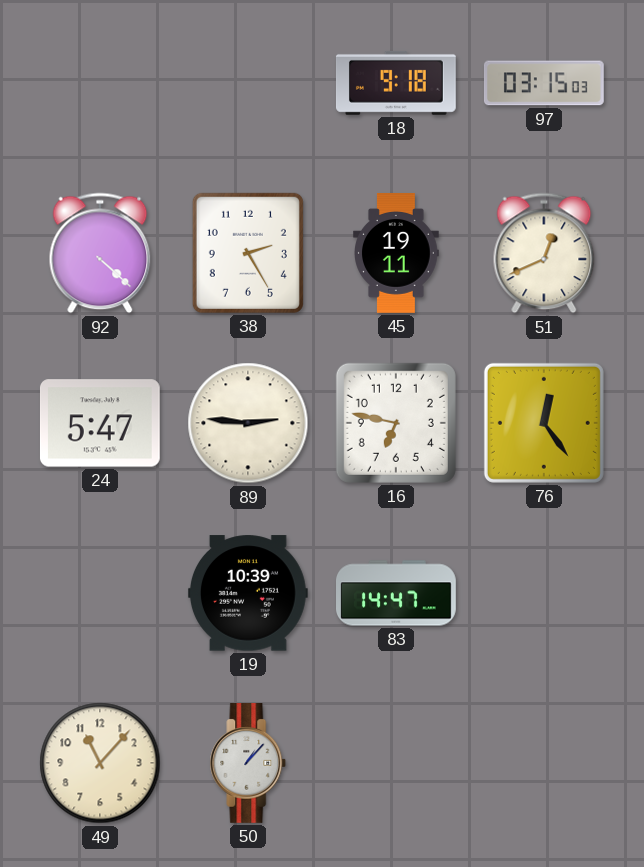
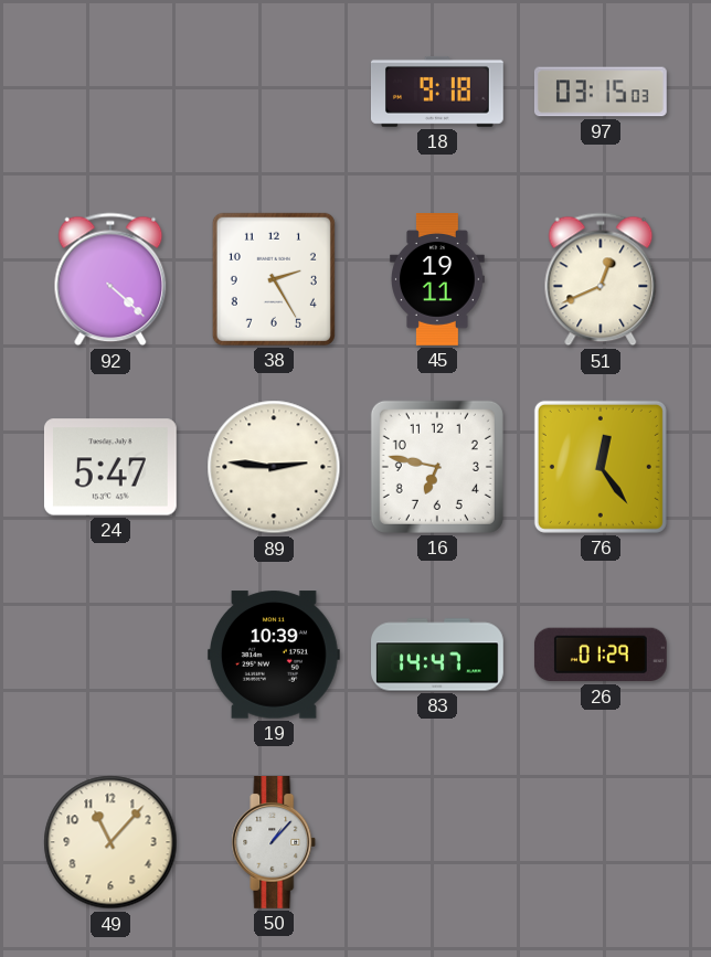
26: none -> 01:29 (601, 655)
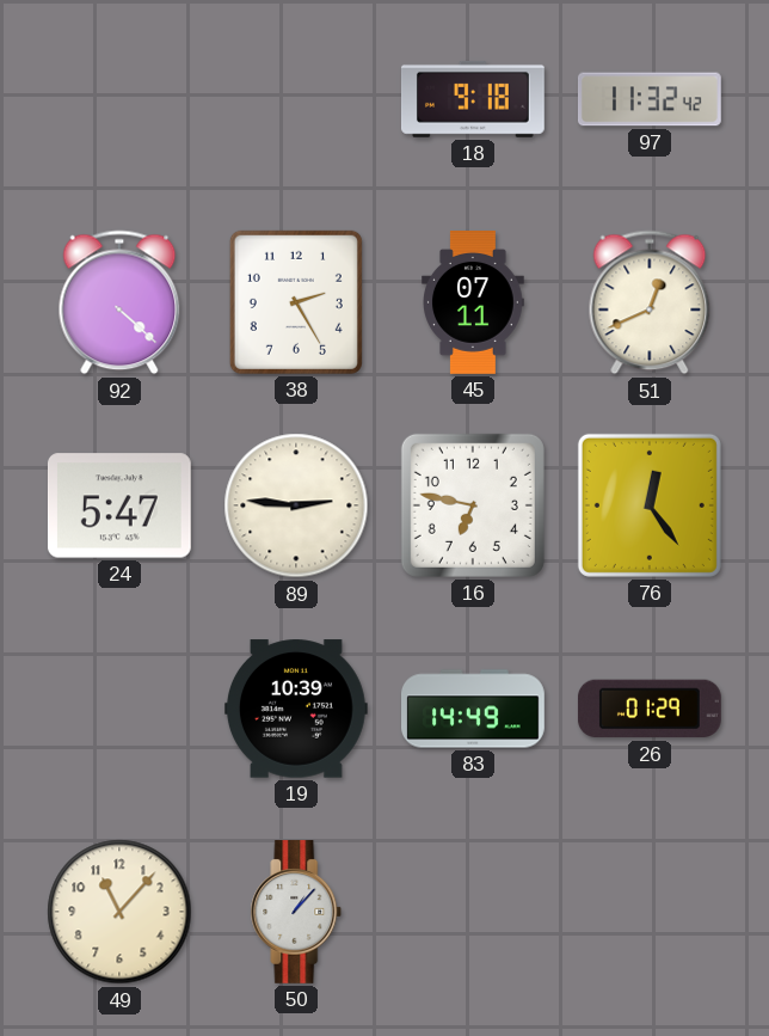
97: 03:15 -> 11:32 (650, 99)
45: 19:11 -> 07:11 (474, 304)
83: 14:47 -> 14:49 (474, 709)
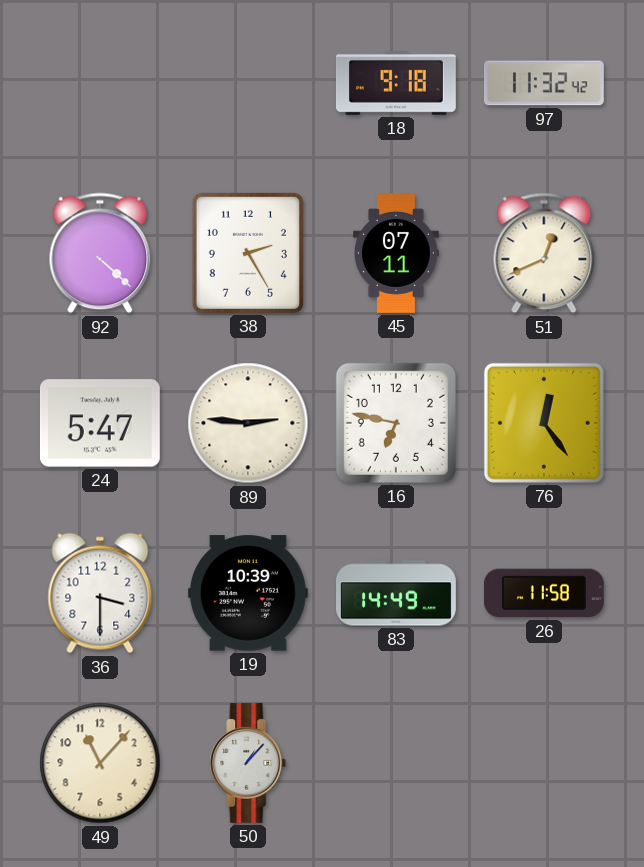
36: none -> 3:30 (100, 593)
26: 01:29 -> 11:58 (544, 593)
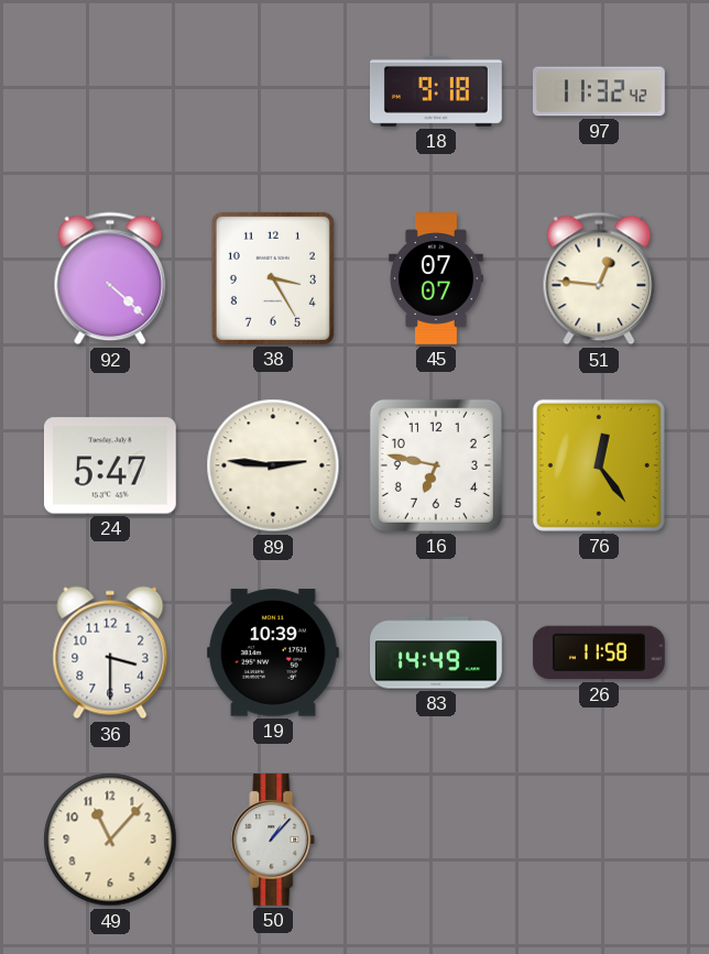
38: 2:25 -> 3:25 (273, 278)
45: 07:11 -> 07:07 (437, 279)
51: 12:41 -> 12:46 (599, 278)
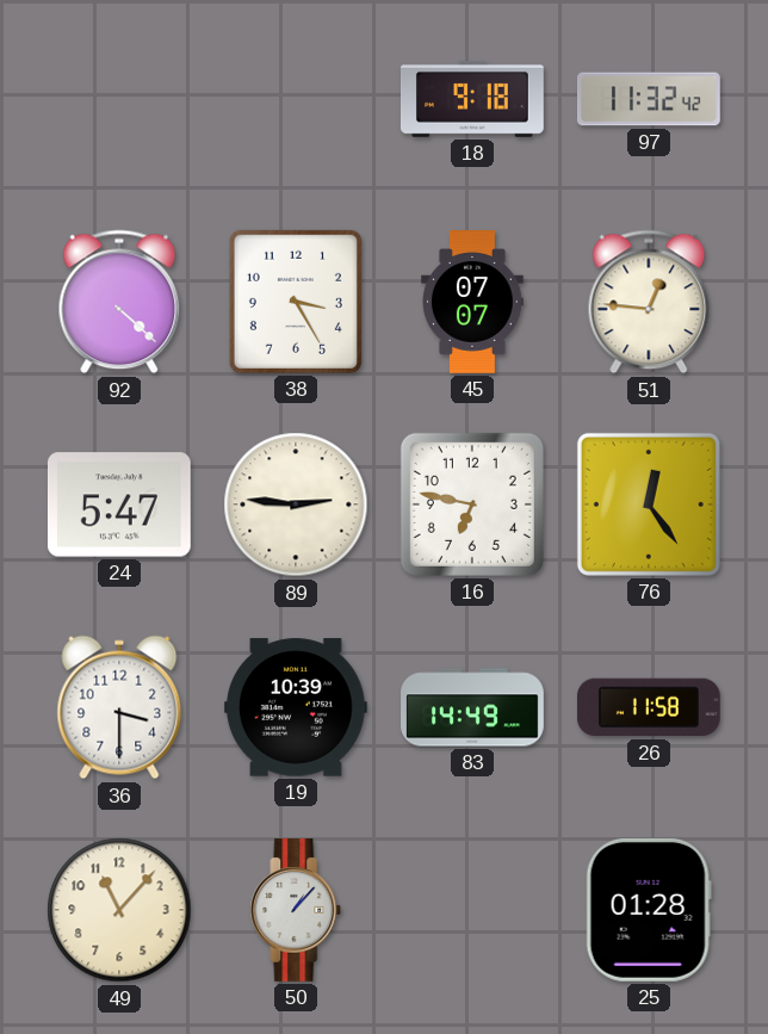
25: none -> 01:28 (649, 910)
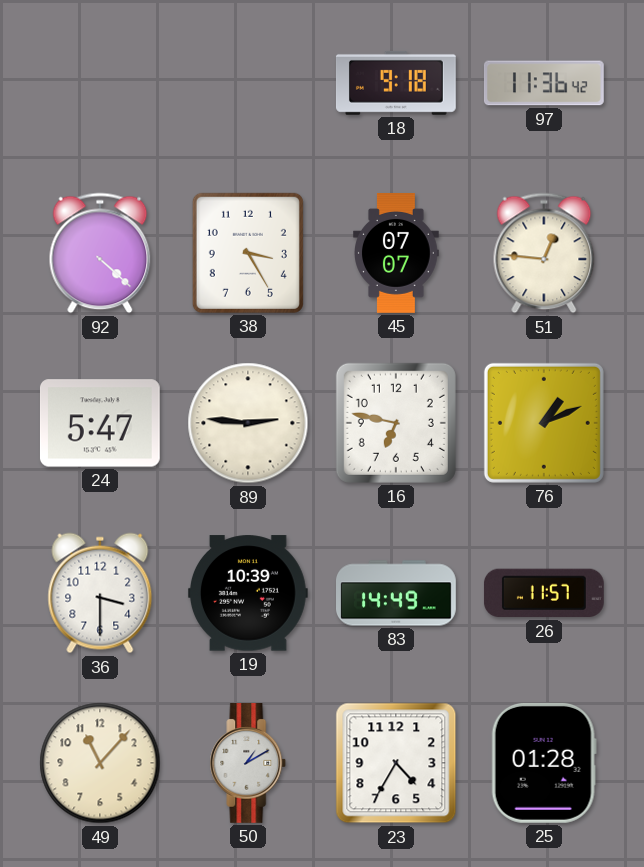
97: 11:32 -> 11:36 (544, 83)
76: 12:24 -> 1:11 (544, 423)
26: 11:58 -> 11:57 (544, 593)
50: 1:07 -> 1:10 (248, 764)
23: none -> 4:35 (396, 763)
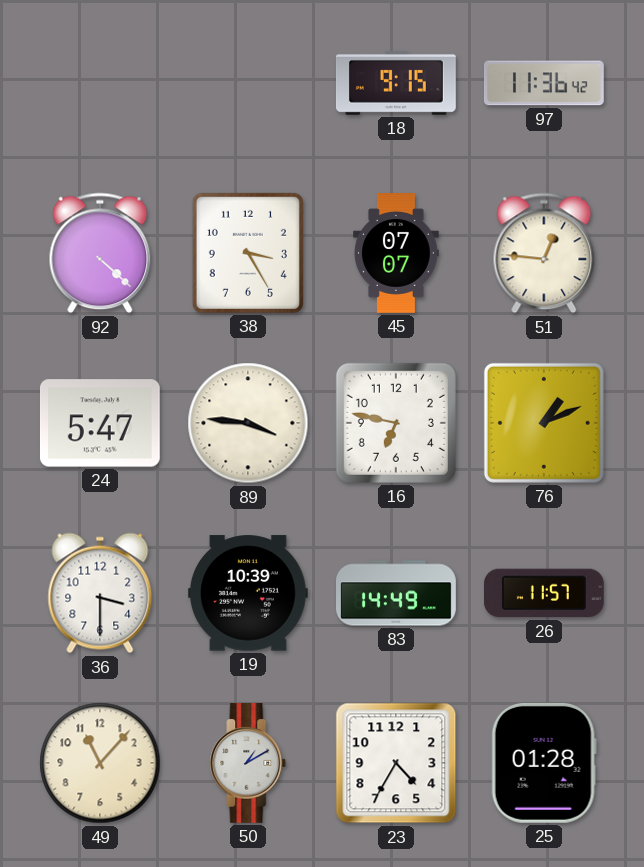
18: 9:18 -> 9:15 (396, 83)
89: 2:46 -> 3:46 (248, 423)
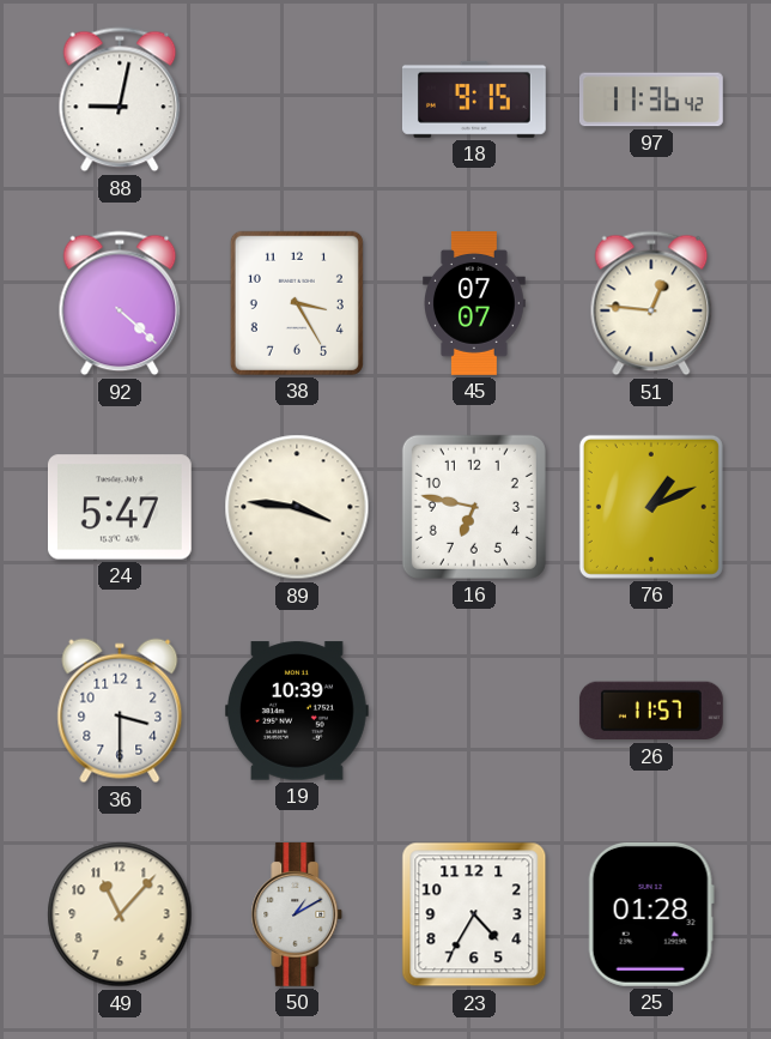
88: none -> 9:02 (120, 99)
83: 14:49 -> none (397, 593)
